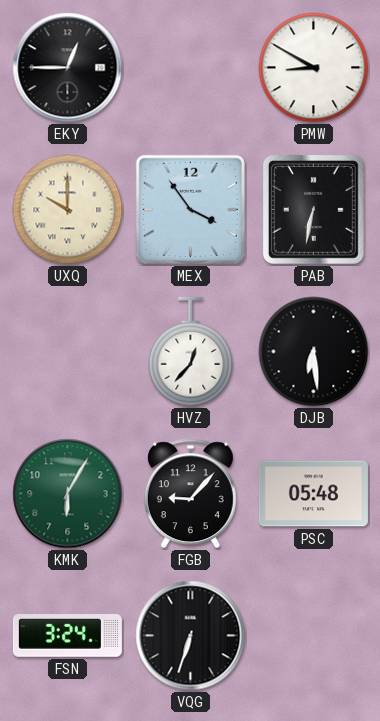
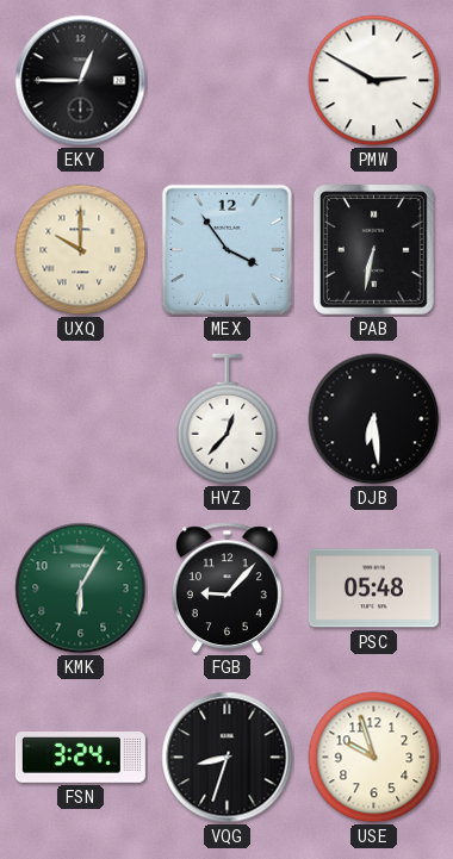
PMW: 8:50 -> 2:50 (374, 81)
VQG: 6:33 -> 8:33 (228, 758)
USE: none -> 9:57 (374, 758)
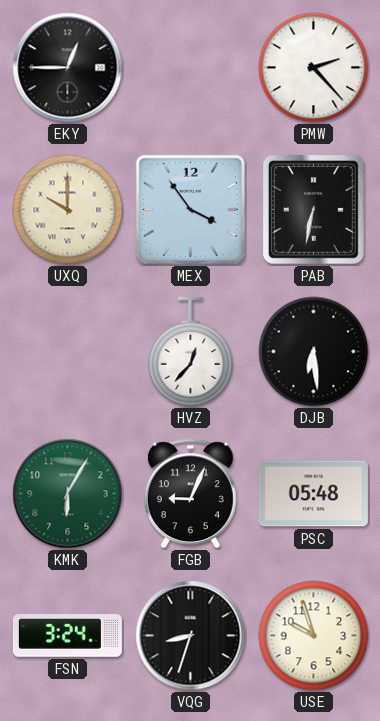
PMW: 2:50 -> 2:23 (314, 68)
FGB: 9:07 -> 9:04 (190, 494)
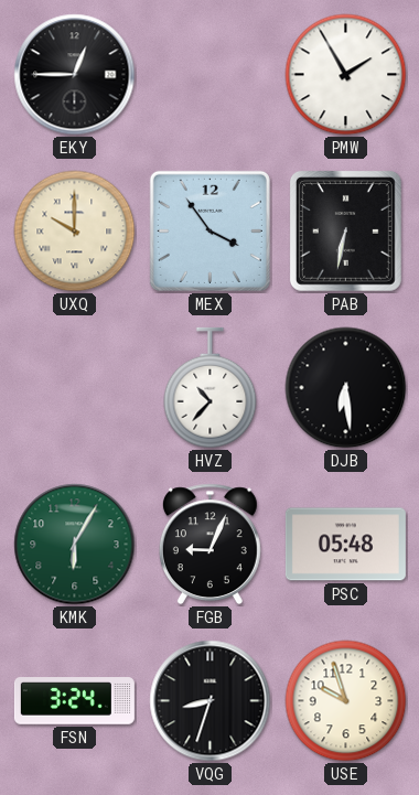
PMW: 2:23 -> 1:55 (346, 75)
HVZ: 12:37 -> 10:37 (211, 388)
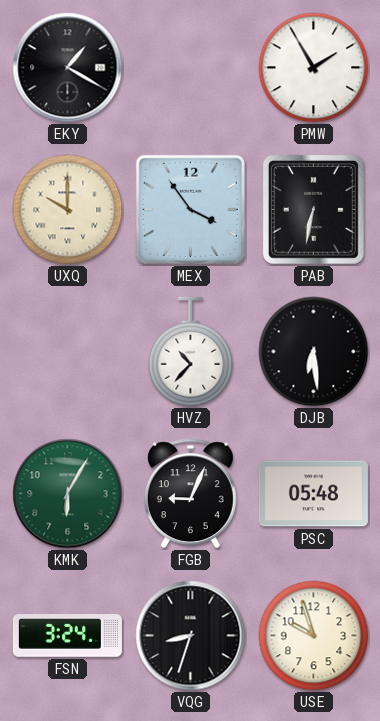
EKY: 12:45 -> 1:20 (68, 68)
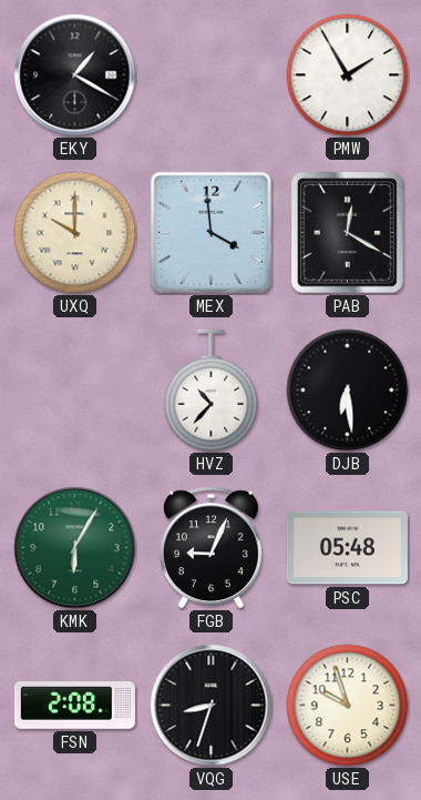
MEX: 3:54 -> 3:59 (210, 232)
PAB: 6:32 -> 12:20 (347, 232)
FSN: 3:24 -> 2:08 (74, 706)
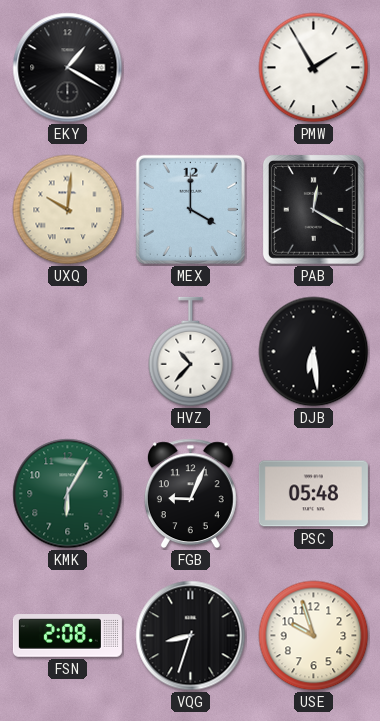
UXQ: 10:00 -> 10:01 (68, 210)
MEX: 3:59 -> 4:00 (190, 209)
